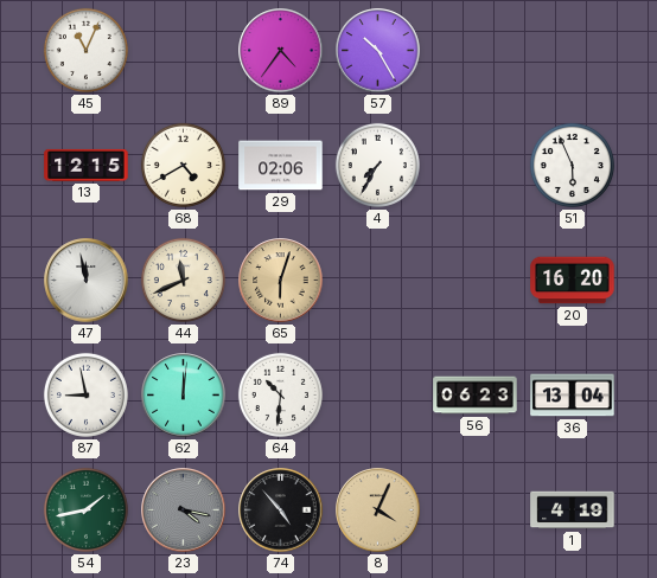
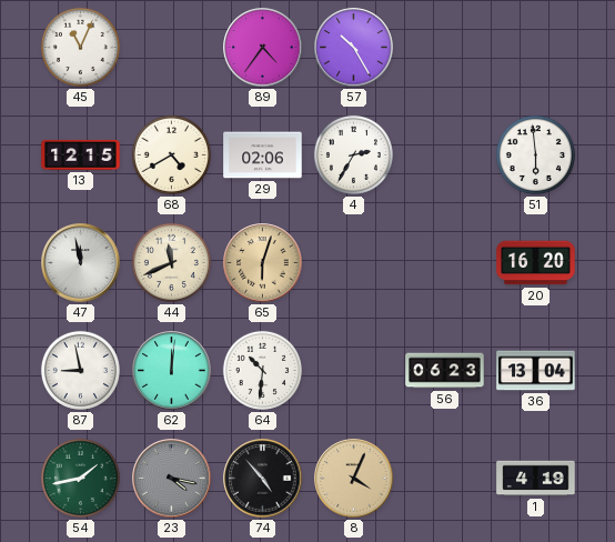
4: 7:35 -> 2:35 (353, 154)
51: 5:56 -> 5:59 (535, 154)
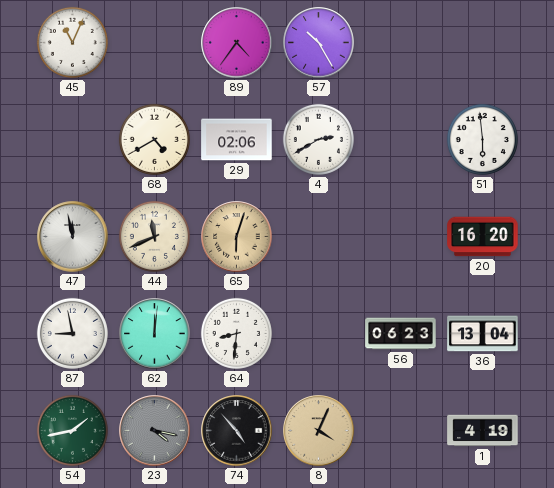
13: 12:15 -> none (81, 154)
4: 2:35 -> 2:40 (318, 139)
64: 10:31 -> 8:31 (236, 333)
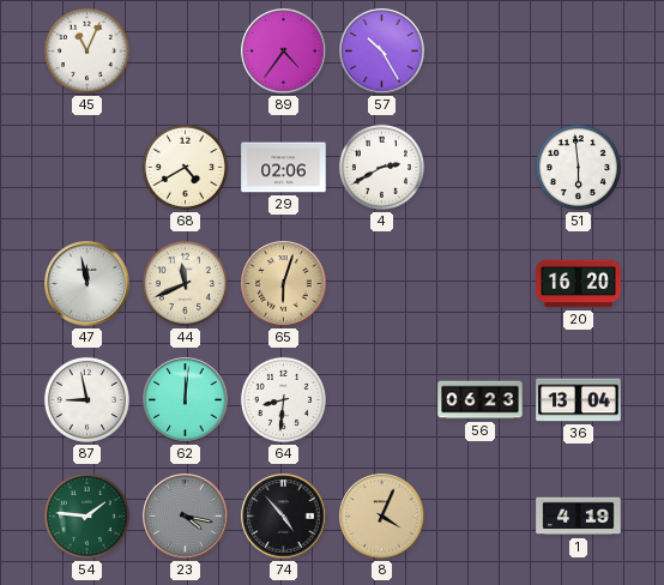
54: 1:43 -> 1:46 (86, 515)
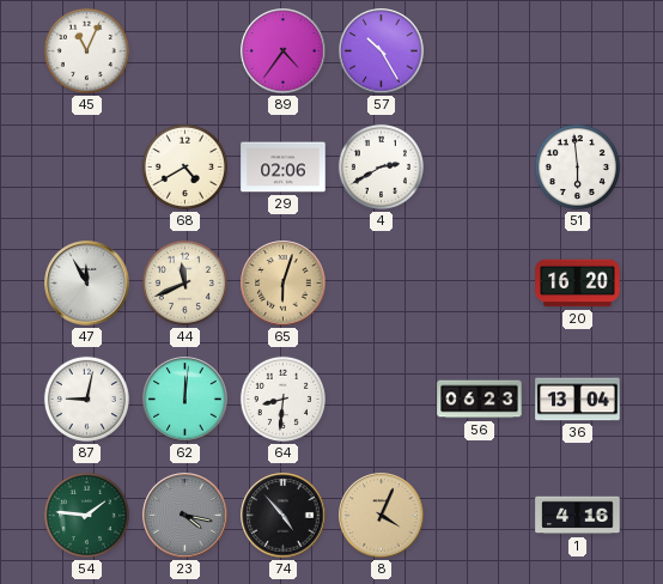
47: 11:58 -> 11:55 (87, 284)
87: 8:58 -> 9:02 (86, 399)
1: 4:19 -> 4:16 (578, 516)
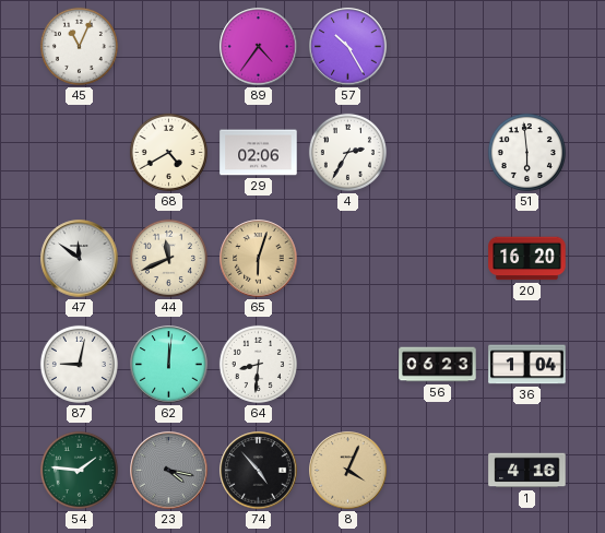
4: 2:40 -> 2:35 (347, 152)
47: 11:55 -> 11:51 (80, 259)
36: 13:04 -> 1:04 (527, 365)
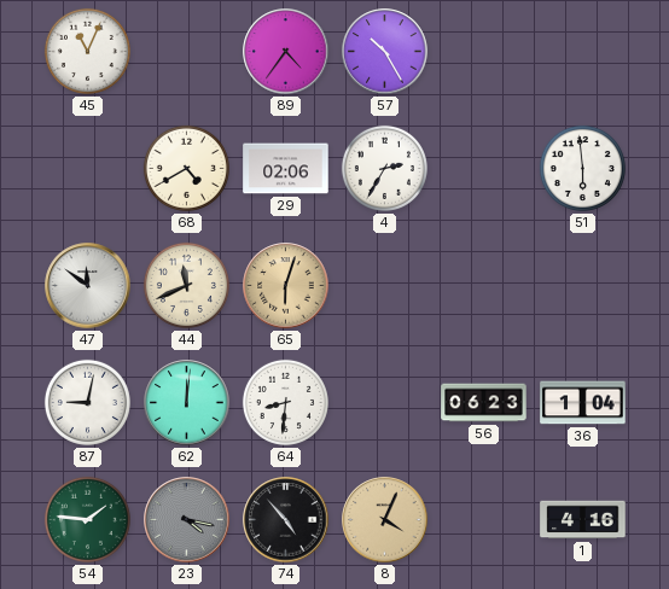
20: 16:20 -> none (527, 259)
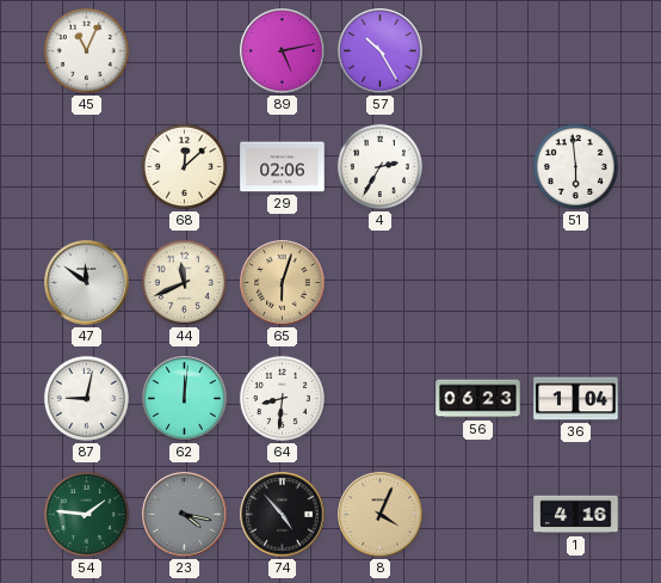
89: 4:36 -> 5:13 (283, 51)
68: 4:40 -> 12:08 (184, 166)
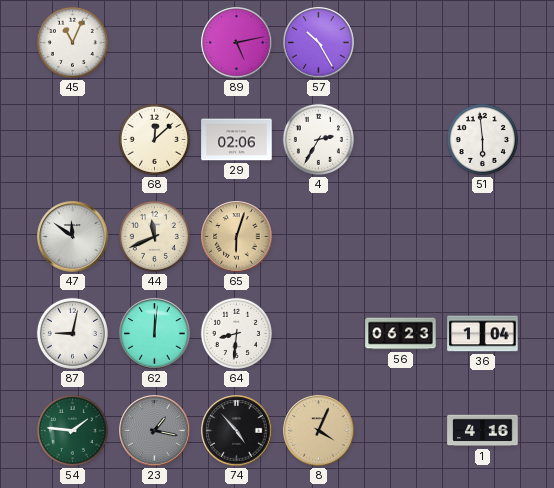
23: 4:17 -> 1:17 (155, 431)
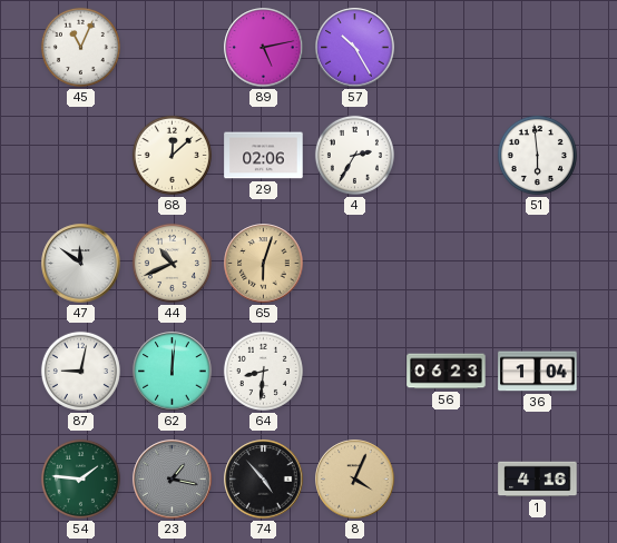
44: 11:41 -> 10:41 (172, 263)
